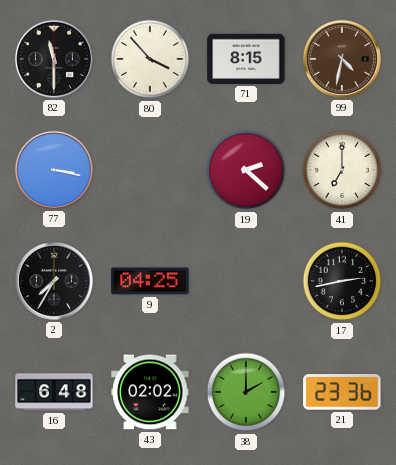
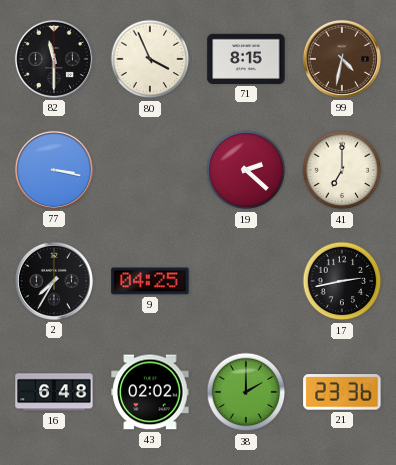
80: 3:53 -> 3:56 (150, 59)
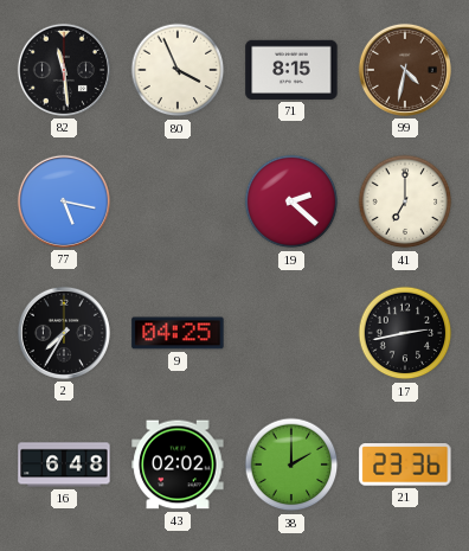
82: 11:30 -> 11:29 (64, 70)
77: 3:17 -> 5:17 (64, 201)
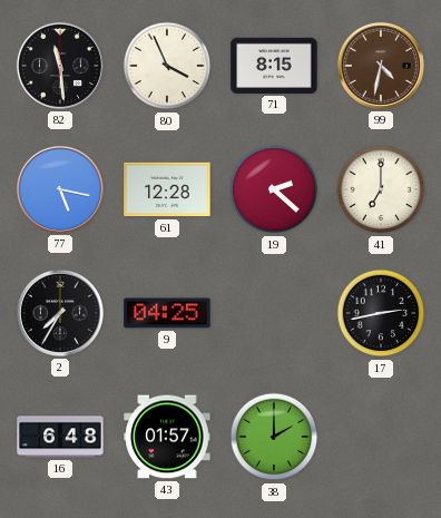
61: none -> 12:28 (167, 189)
43: 02:02 -> 01:57 (167, 437)
21: 23:36 -> none (405, 464)
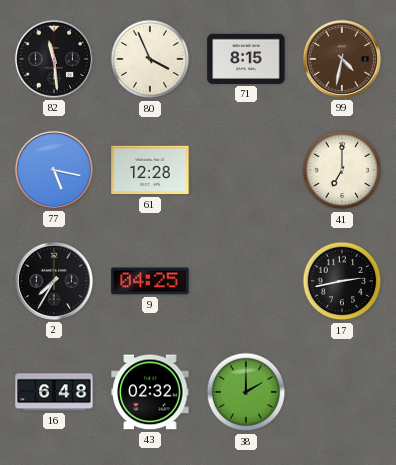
19: 2:22 -> none (274, 189)
43: 01:57 -> 02:32 (150, 392)
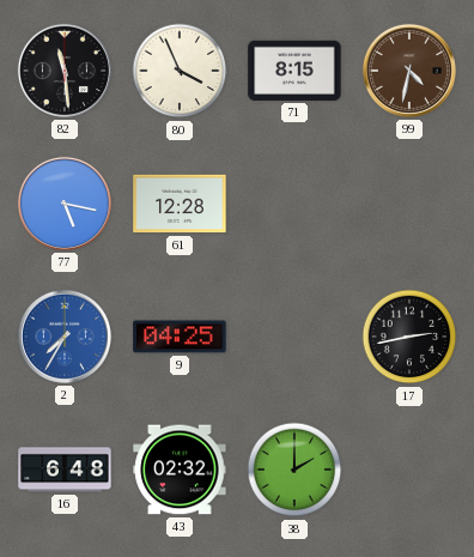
41: 7:00 -> none (342, 170)
2 dial: black -> blue (65, 337)
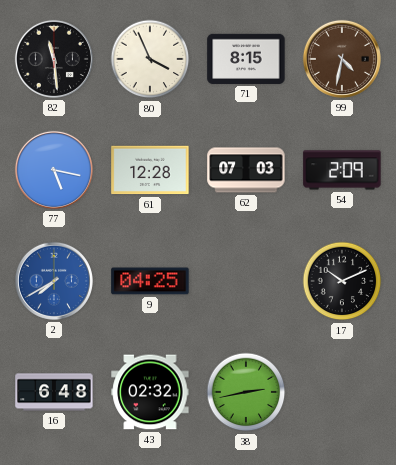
62: none -> 07:03 (246, 170)
54: none -> 2:09 (342, 170)
2: 7:35 -> 7:40 (54, 281)
17: 2:43 -> 10:11 (342, 281)
38: 2:00 -> 2:43 (246, 392)
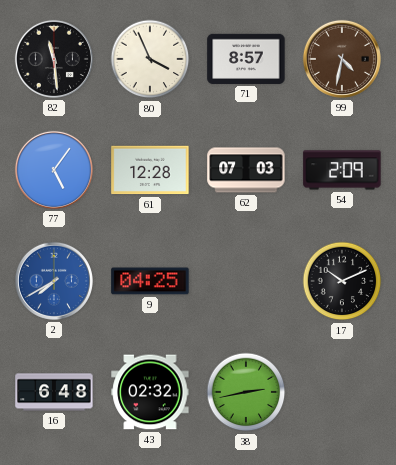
71: 8:15 -> 8:57 (246, 59)
77: 5:17 -> 5:06 (54, 170)
